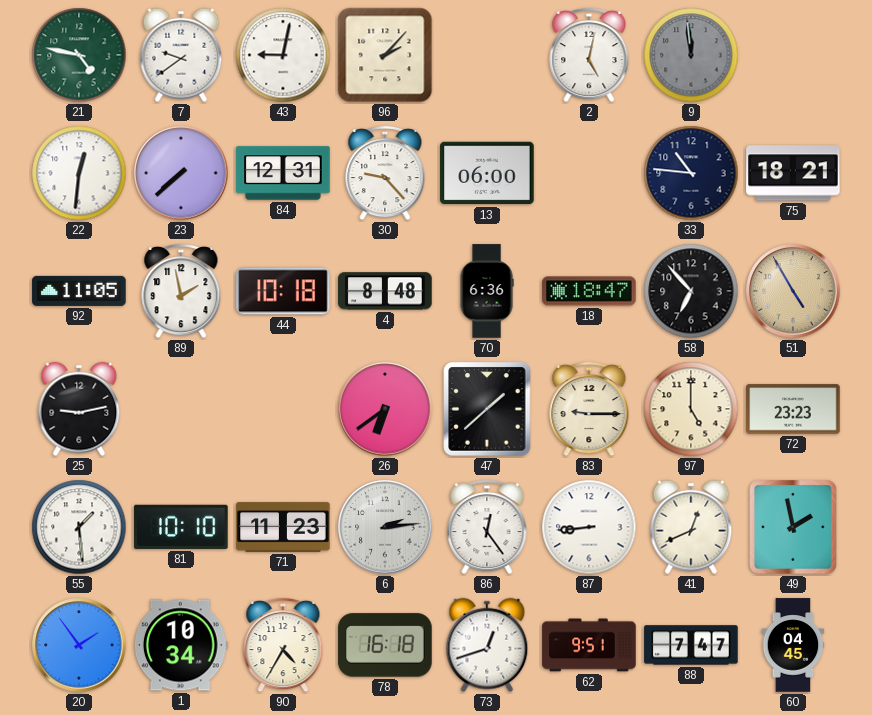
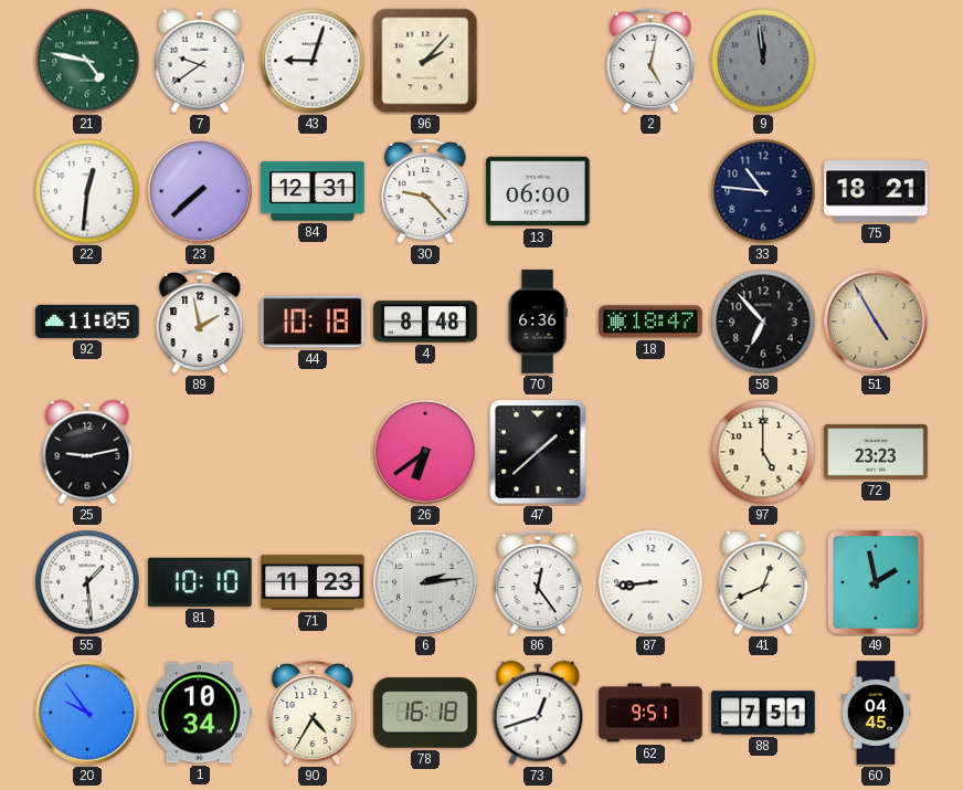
43: 9:02 -> 9:03 (313, 61)
83: 9:15 -> none (589, 409)
20: 1:54 -> 9:54 (87, 713)
88: 7:47 -> 7:51 (763, 713)
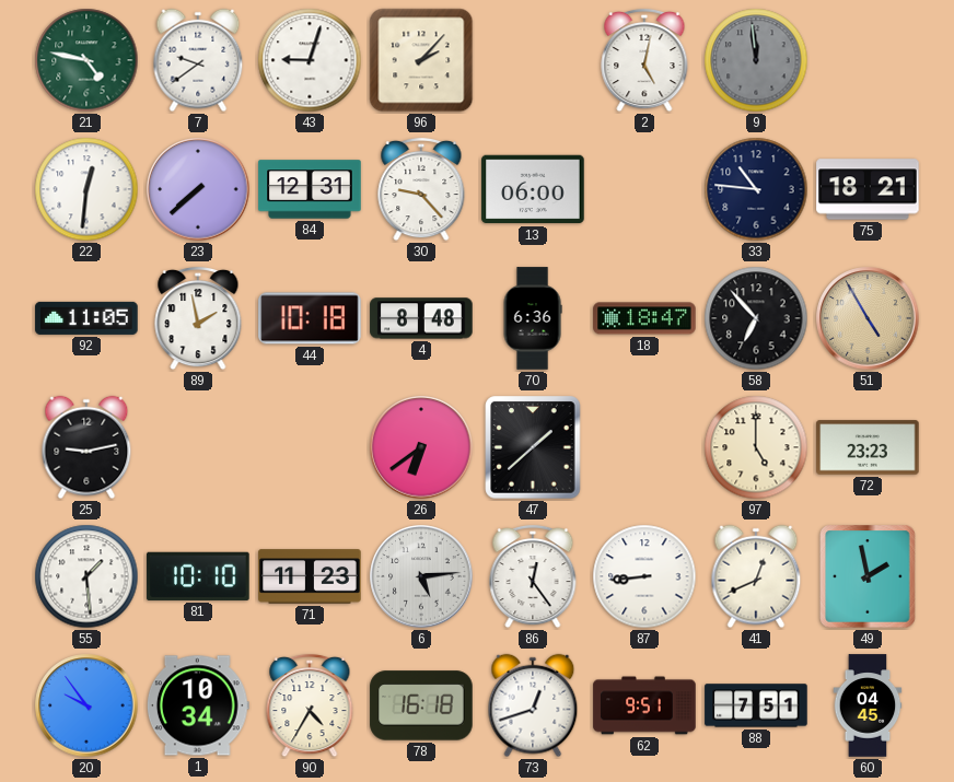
6: 2:14 -> 5:14 (421, 576)
